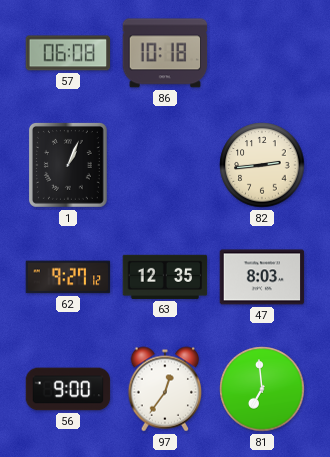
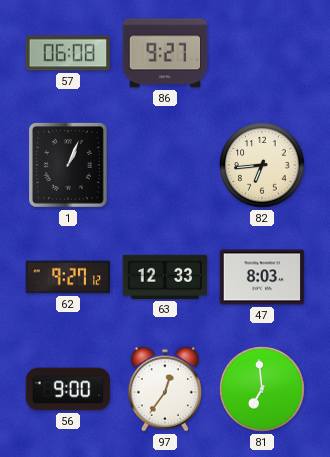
86: 10:18 -> 9:27 (165, 53)
82: 2:44 -> 6:44 (262, 165)
63: 12:35 -> 12:33 (165, 277)
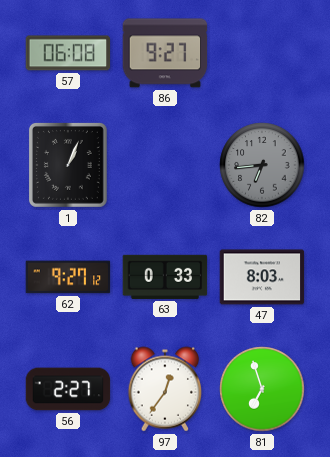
82 dial: cream -> grey (262, 165)
63: 12:33 -> 0:33 (165, 277)
56: 9:00 -> 2:27 (68, 389)
81: 6:59 -> 6:57 (262, 389)
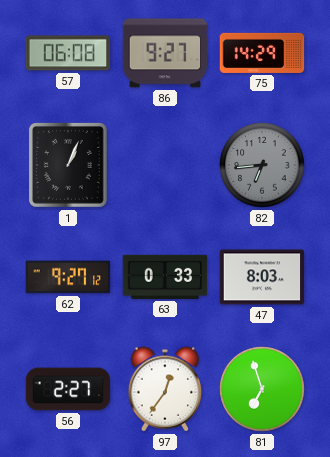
75: none -> 14:29 (262, 53)
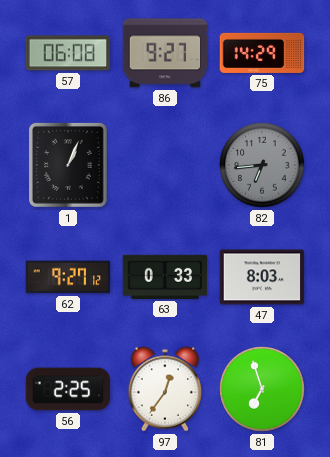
56: 2:27 -> 2:25 (68, 389)
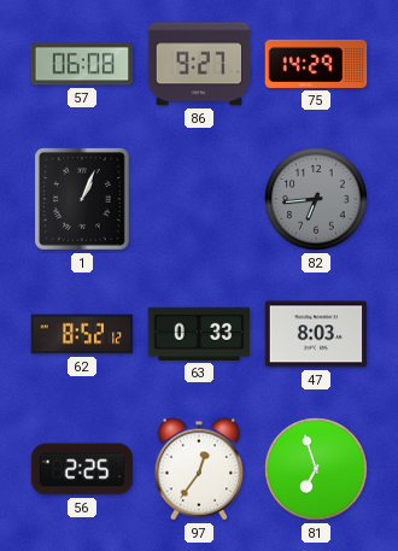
62: 9:27 -> 8:52 (82, 334)
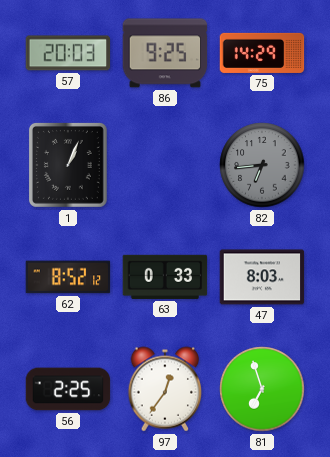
57: 06:08 -> 20:03 (68, 53)
86: 9:27 -> 9:25 (165, 53)
